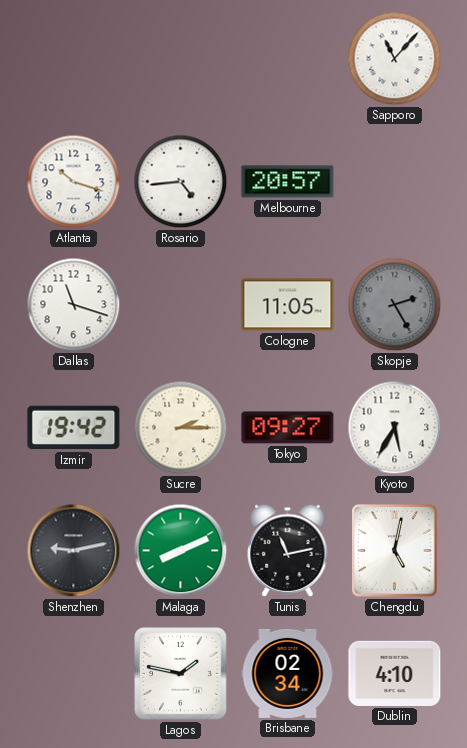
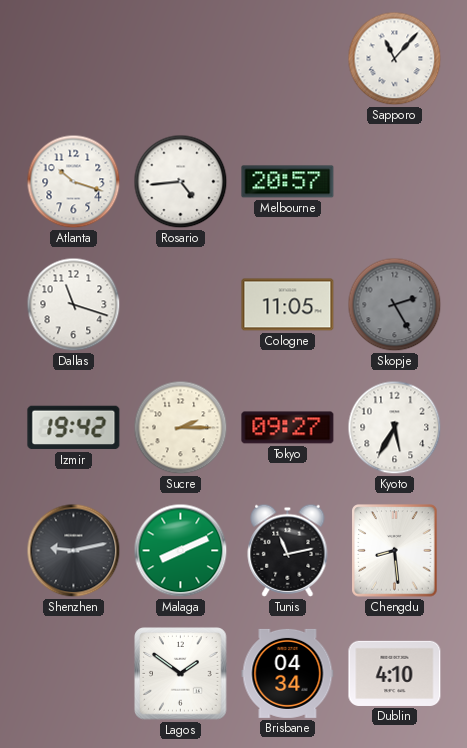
Chengdu: 5:02 -> 8:29 (395, 551)
Lagos: 1:47 -> 1:51 (181, 674)
Brisbane: 02:34 -> 04:34 (288, 673)
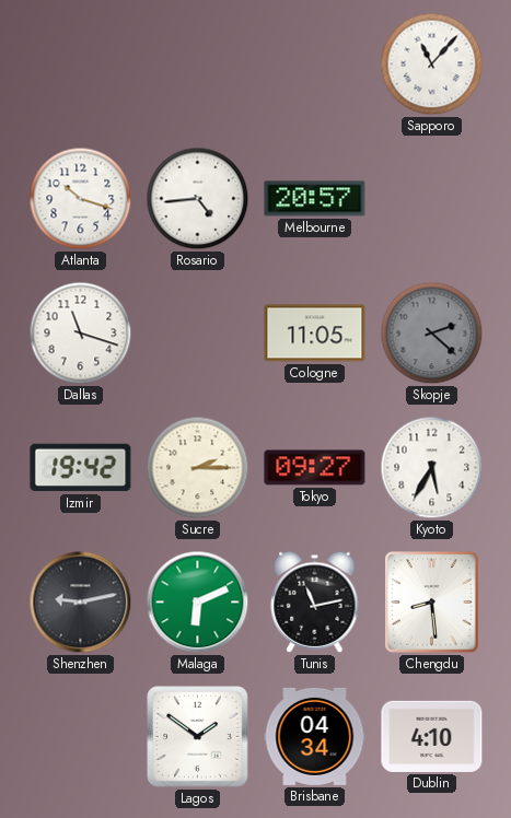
Skopje: 2:25 -> 2:22 (432, 334)
Malaga: 8:11 -> 6:11 (198, 603)
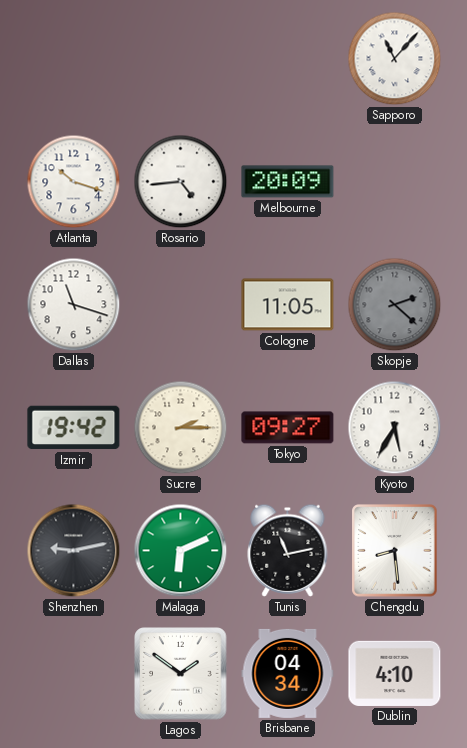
Melbourne: 20:57 -> 20:09 (288, 182)
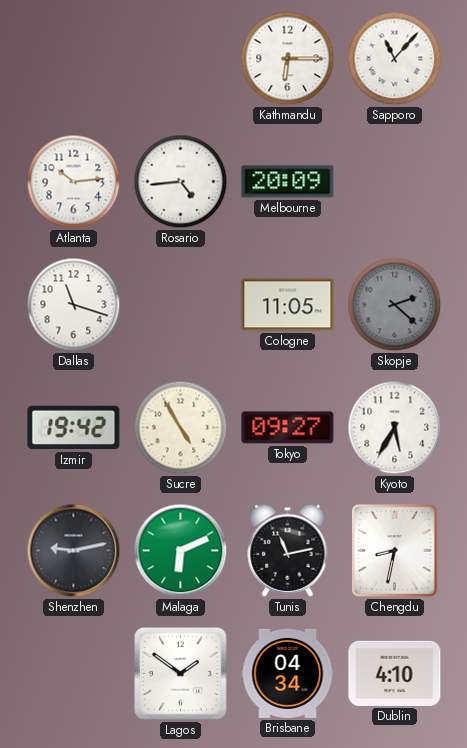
Kathmandu: none -> 6:15 (288, 59)
Atlanta: 10:18 -> 10:14 (74, 182)
Sucre: 2:15 -> 4:55 (181, 428)
Chengdu: 8:29 -> 8:32 (395, 551)
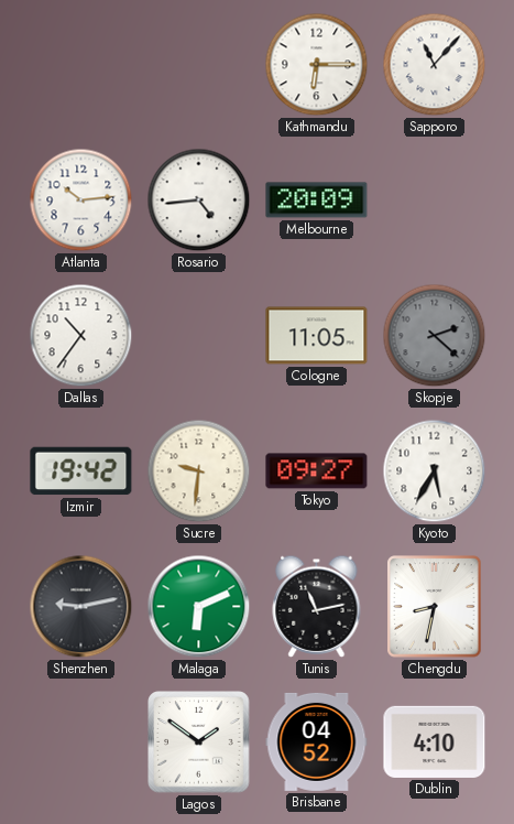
Dallas: 11:18 -> 10:36 (81, 336)
Sucre: 4:55 -> 9:31 (199, 471)
Brisbane: 04:34 -> 04:52 (317, 741)
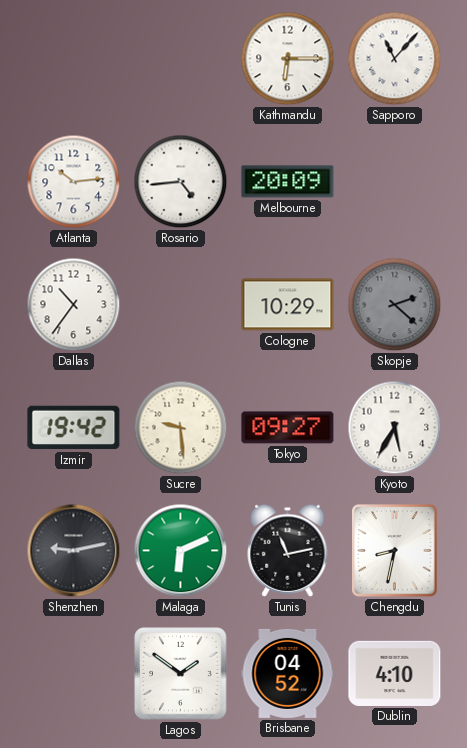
Cologne: 11:05 -> 10:29 (288, 305)
Sucre: 9:31 -> 9:29 (181, 428)
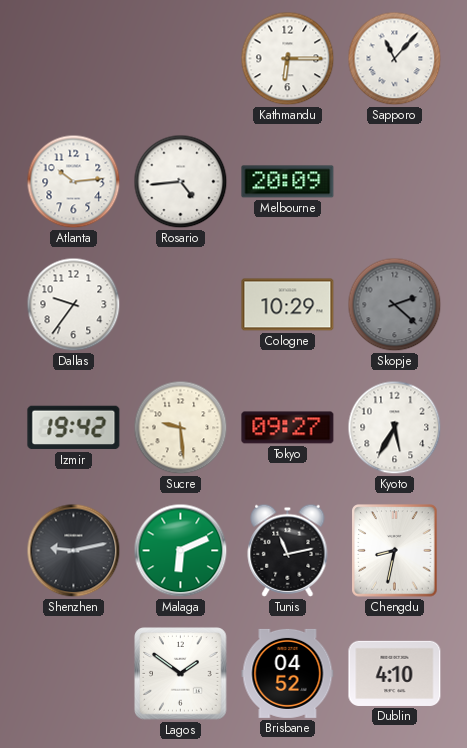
Dallas: 10:36 -> 9:36 (74, 305)
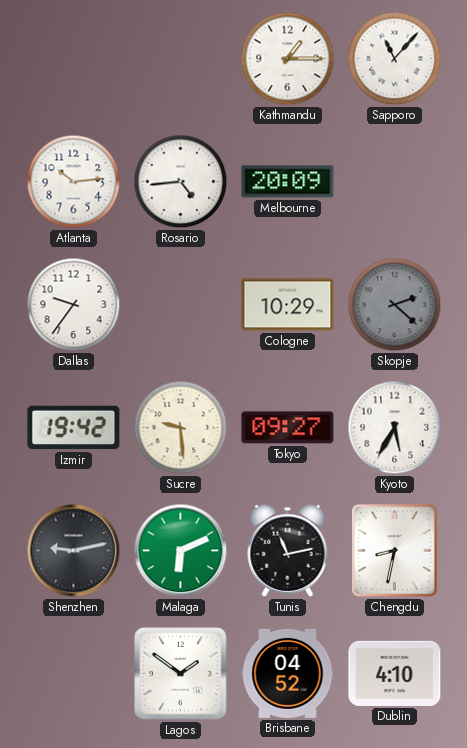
Kathmandu: 6:15 -> 1:15 (288, 59)
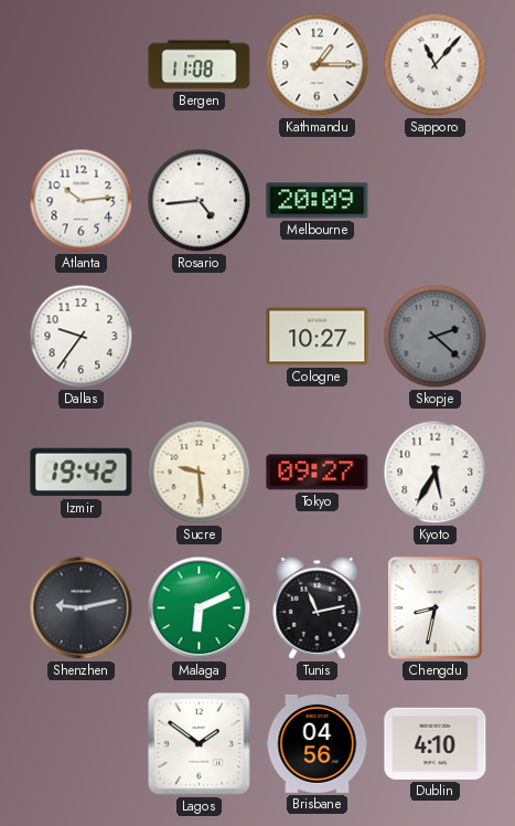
Bergen: none -> 11:08 (200, 65)
Cologne: 10:29 -> 10:27 (318, 337)
Brisbane: 04:52 -> 04:56 (318, 743)
